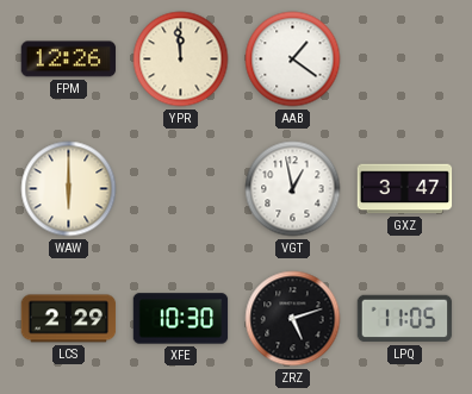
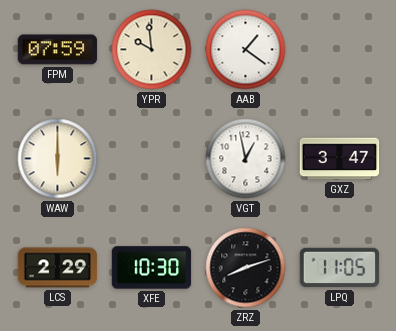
FPM: 12:26 -> 07:59 (58, 50)
YPR: 11:59 -> 9:59 (152, 50)
ZRZ: 5:12 -> 8:12 (246, 268)
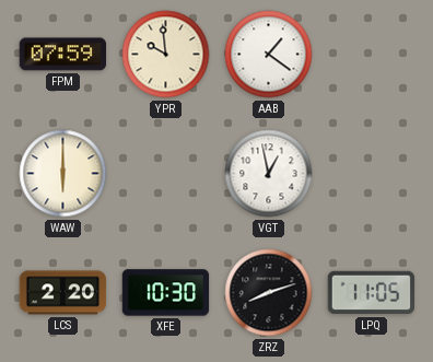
GXZ: 3:47 -> none (340, 159)
LCS: 2:29 -> 2:20 (63, 293)
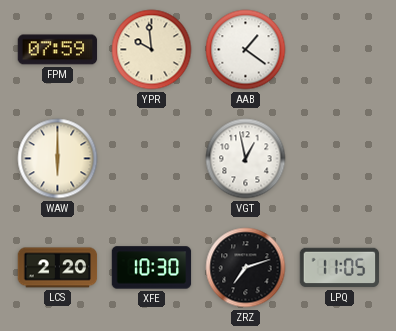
ZRZ: 8:12 -> 7:12 (246, 268)
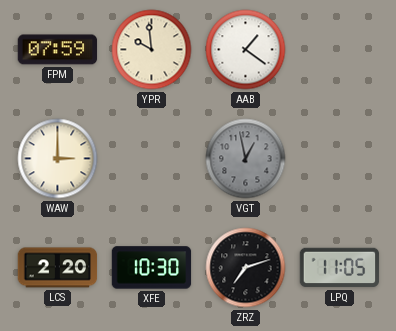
WAW: 6:00 -> 3:00 (58, 159)
VGT dial: white -> grey (246, 159)
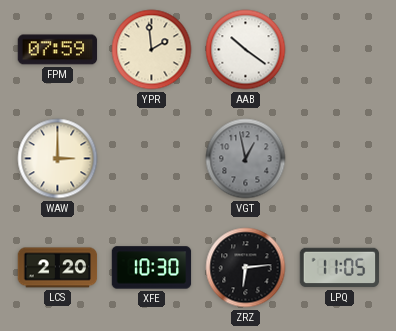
YPR: 9:59 -> 1:59 (152, 50)
AAB: 1:21 -> 10:21 (246, 50)
ZRZ: 7:12 -> 6:14 (246, 268)
